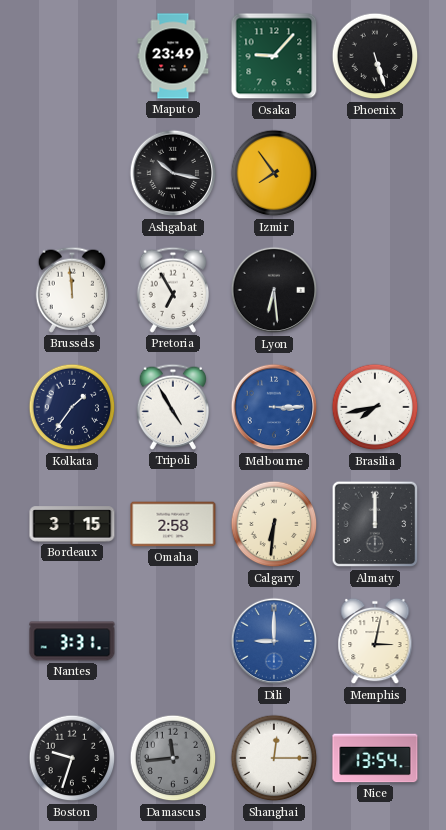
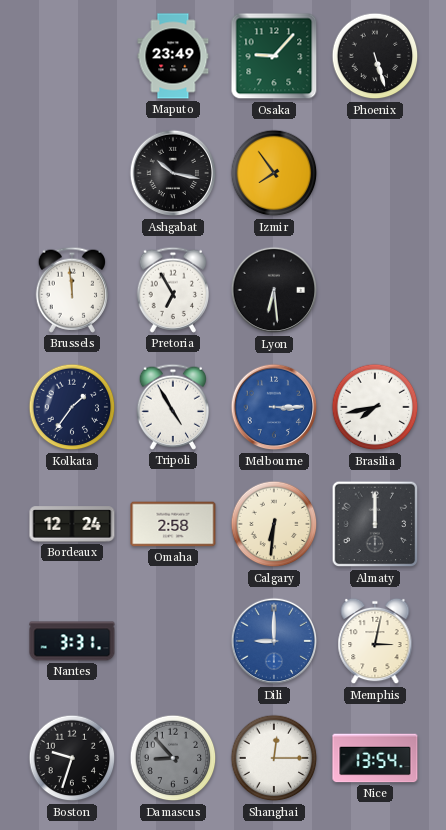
Bordeaux: 3:15 -> 12:24 (72, 524)
Damascus: 11:44 -> 8:53 (173, 758)
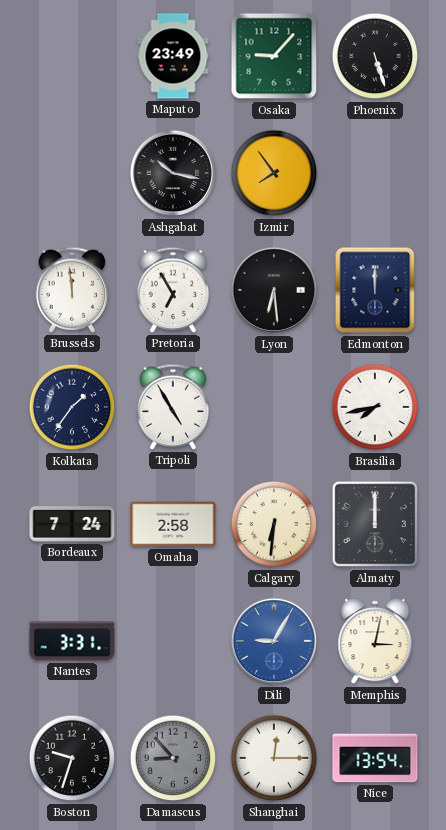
Edmonton: none -> 12:00 (375, 290)
Melbourne: 3:15 -> none (274, 407)
Bordeaux: 12:24 -> 7:24 (72, 524)
Dili: 9:00 -> 9:05 (274, 641)
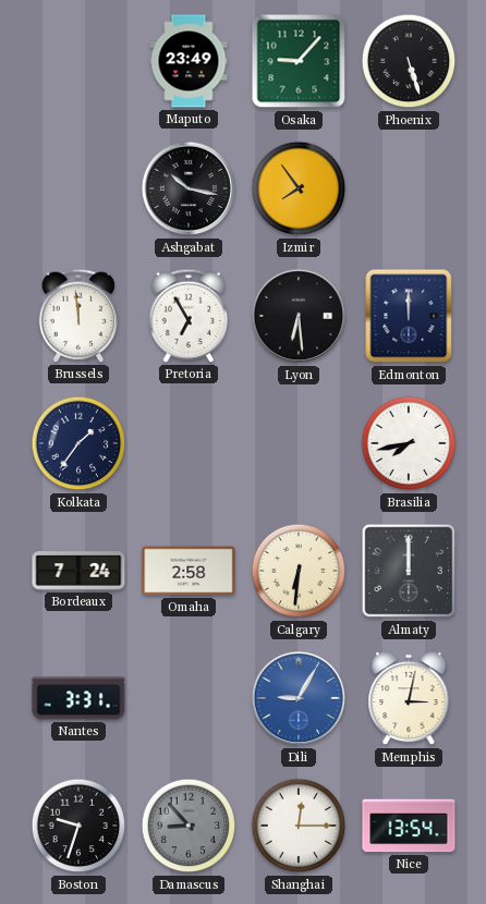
Tripoli: 4:55 -> none (172, 407)
